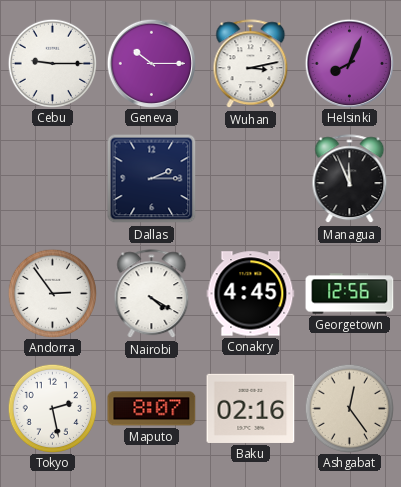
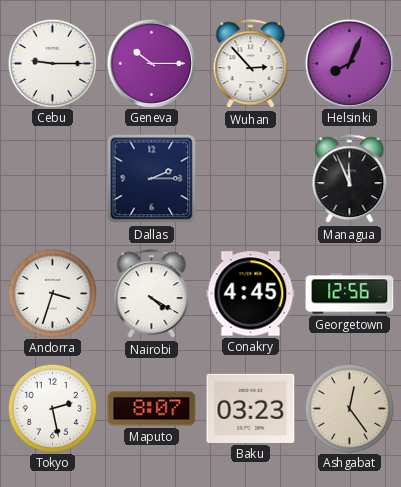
Wuhan: 3:13 -> 2:53 (251, 64)
Andorra: 2:54 -> 3:33 (52, 293)
Baku: 02:16 -> 03:23 (251, 408)
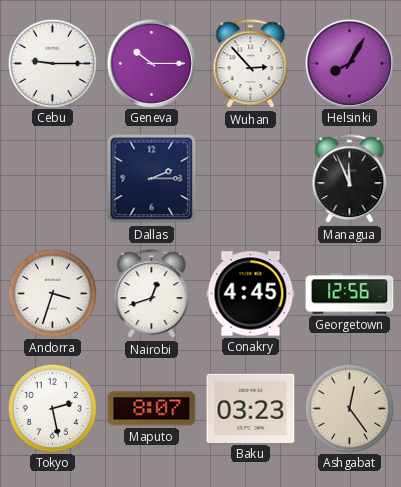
Helsinki: 8:04 -> 8:05 (349, 63)
Nairobi: 4:20 -> 12:42 (152, 294)
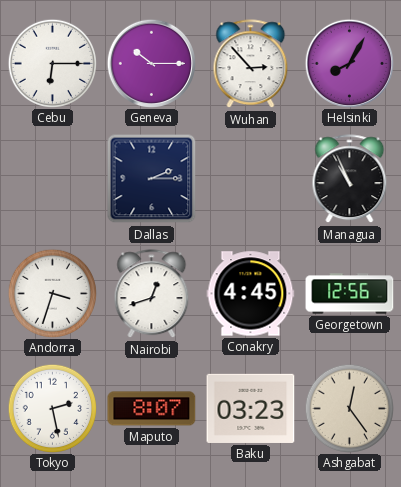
Cebu: 9:15 -> 6:15 (52, 63)
Managua: 11:56 -> 10:56 (350, 179)
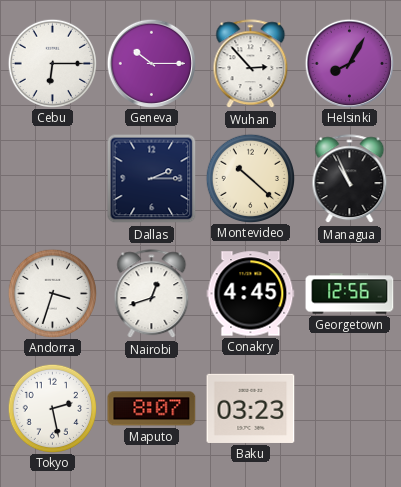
Montevideo: none -> 10:22 (250, 178)
Ashgabat: 12:24 -> none (349, 408)
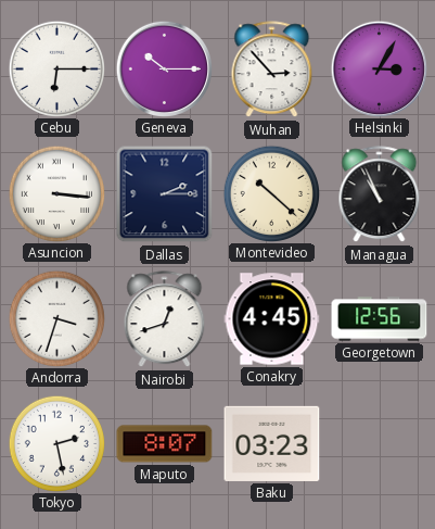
Helsinki: 8:05 -> 3:05 (379, 68)
Asuncion: none -> 3:16 (56, 193)
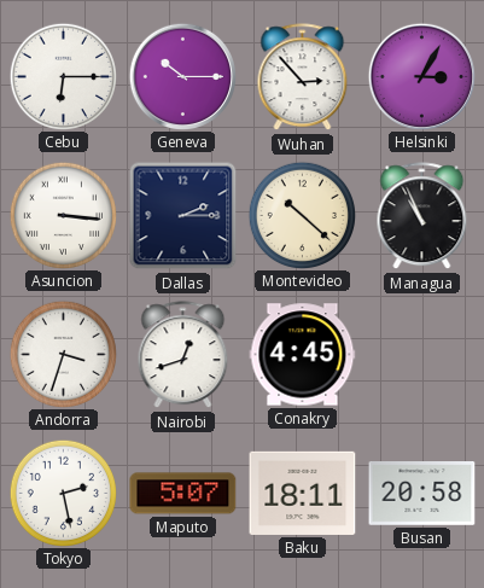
Georgetown: 12:56 -> none (380, 319)
Maputo: 8:07 -> 5:07 (183, 494)
Baku: 03:23 -> 18:11 (303, 493)
Busan: none -> 20:58 (422, 494)
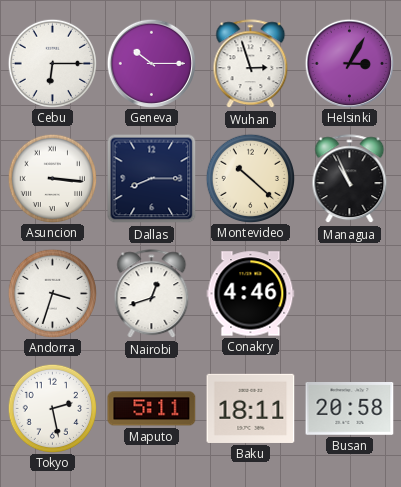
Wuhan: 2:53 -> 2:57 (251, 64)
Dallas: 2:15 -> 8:15 (152, 179)
Conakry: 4:45 -> 4:46 (251, 294)
Maputo: 5:07 -> 5:11 (152, 409)
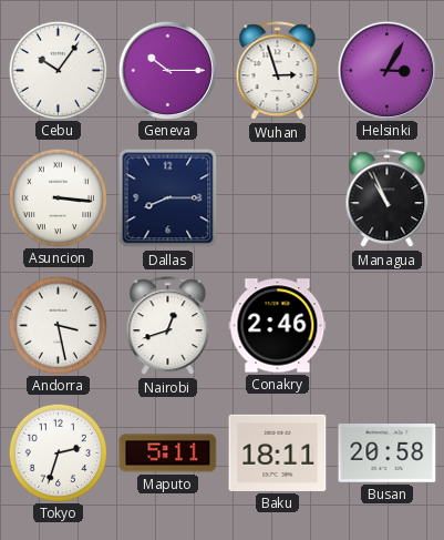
Cebu: 6:15 -> 10:06 (58, 70)
Montevideo: 10:22 -> none (250, 178)
Andorra: 3:33 -> 3:28 (58, 325)
Conakry: 4:46 -> 2:46 (278, 326)
Tokyo: 2:28 -> 2:33 (58, 452)
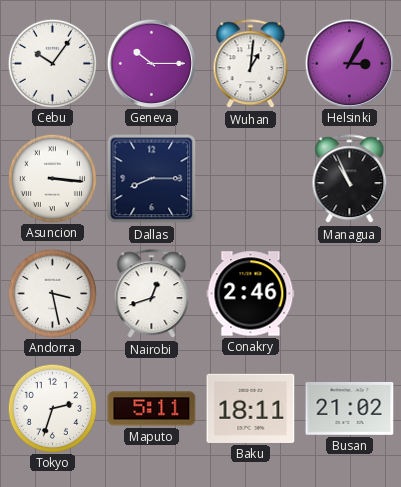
Wuhan: 2:57 -> 1:01 (251, 64)
Busan: 20:58 -> 21:02 (350, 409)
